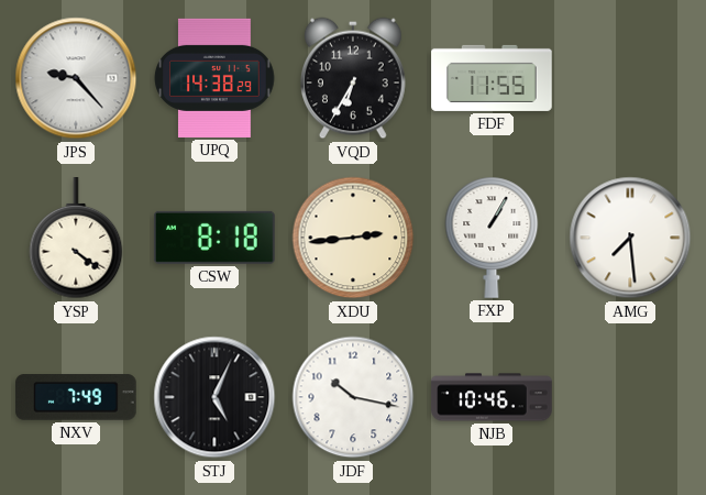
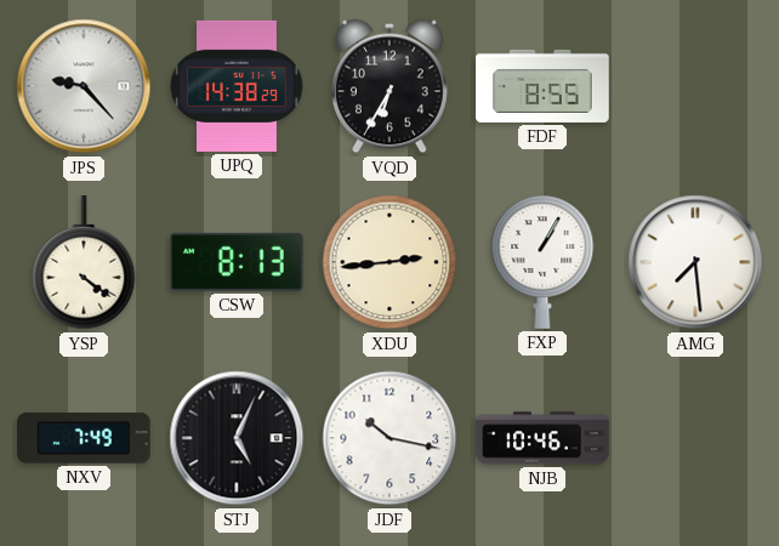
FDF: 11:55 -> 8:55 (542, 86)
CSW: 8:18 -> 8:13 (238, 262)
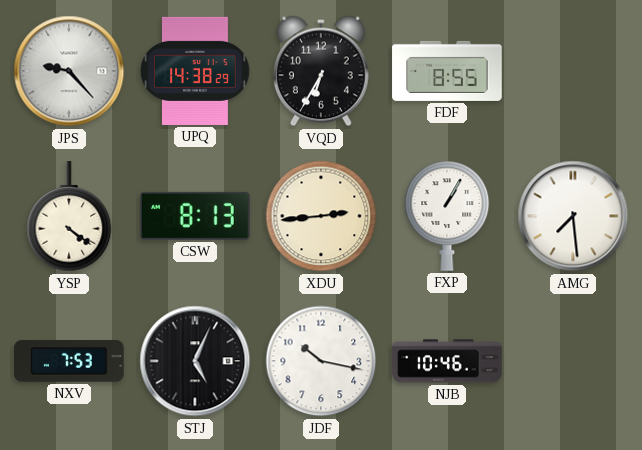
NXV: 7:49 -> 7:53 (69, 361)
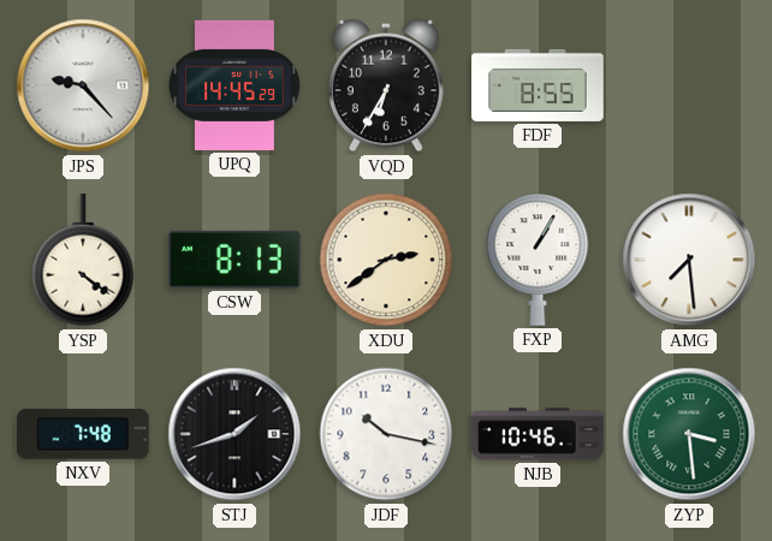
UPQ: 14:38 -> 14:45 (234, 85)
XDU: 2:44 -> 2:39 (386, 260)
NXV: 7:53 -> 7:48 (83, 434)
STJ: 5:04 -> 1:42 (234, 434)
ZYP: none -> 3:29 (689, 434)
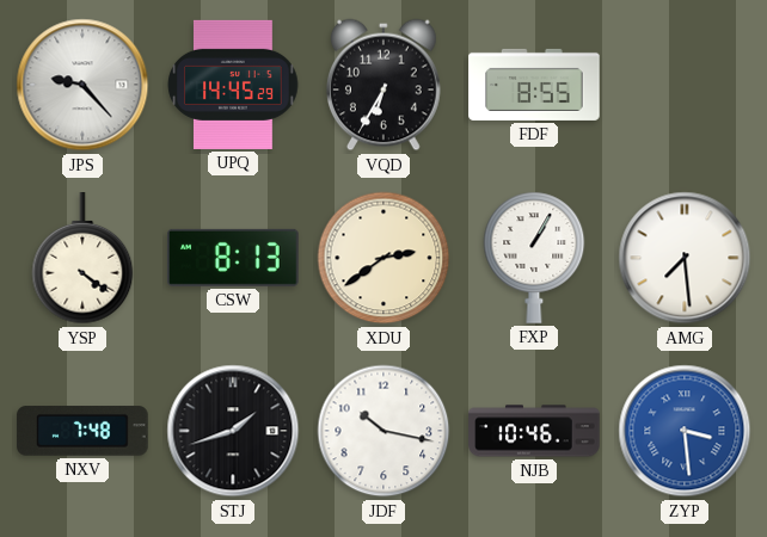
ZYP dial: green -> blue (685, 431)
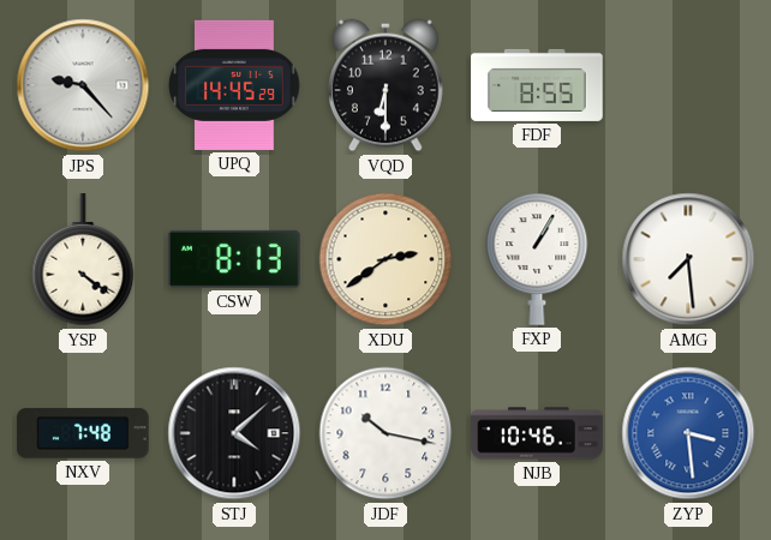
VQD: 6:35 -> 6:30 (385, 85)
STJ: 1:42 -> 4:08 (234, 433)
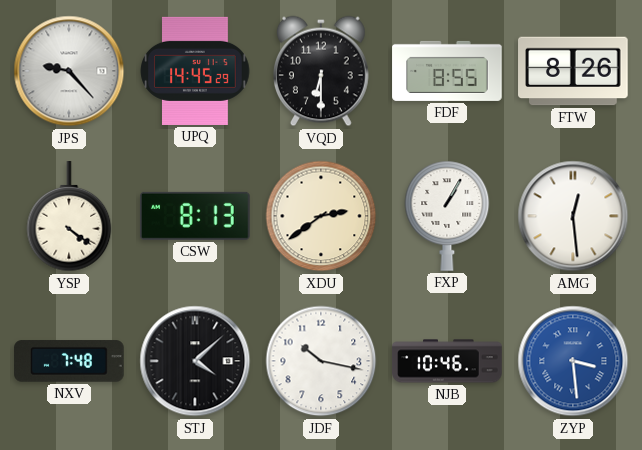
FTW: none -> 8:26 (573, 71)
AMG: 7:29 -> 12:29 (573, 216)
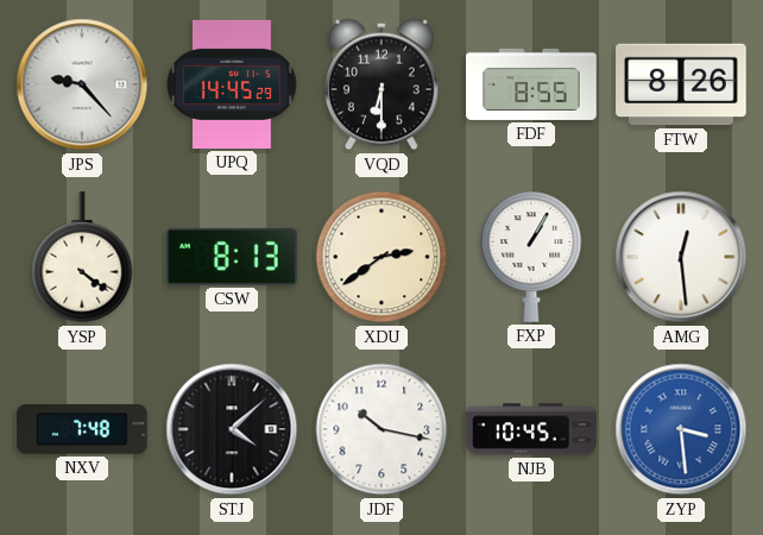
NJB: 10:46 -> 10:45 (531, 429)
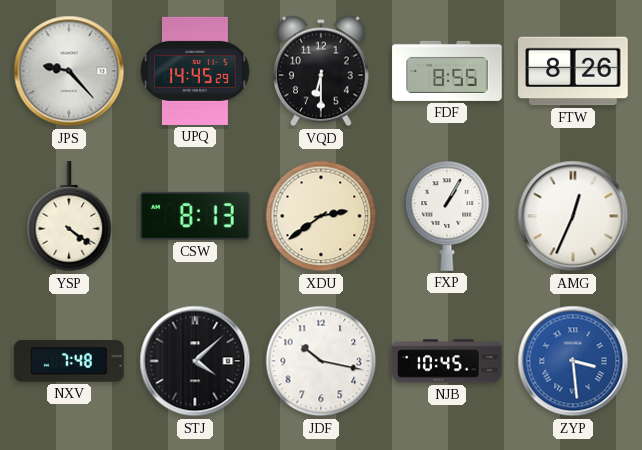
AMG: 12:29 -> 12:34 (573, 216)
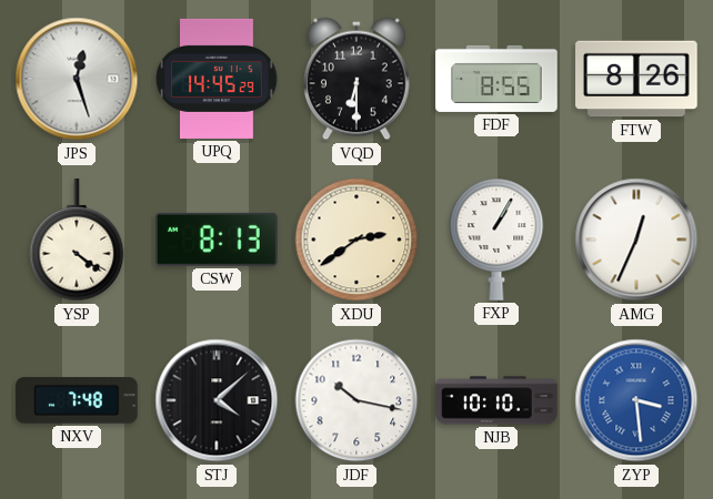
JPS: 9:23 -> 12:27 (77, 79)
NJB: 10:45 -> 10:10 (496, 400)
